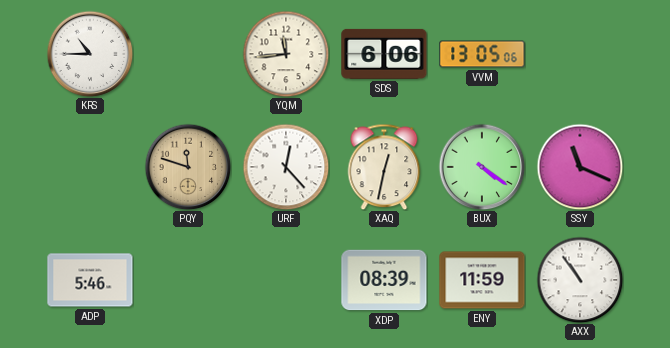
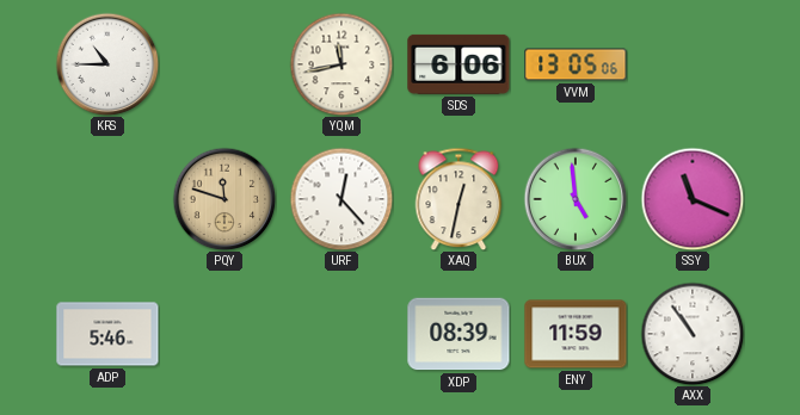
YQM: 11:44 -> 11:43 (341, 64)
BUX: 4:21 -> 4:59 (576, 199)
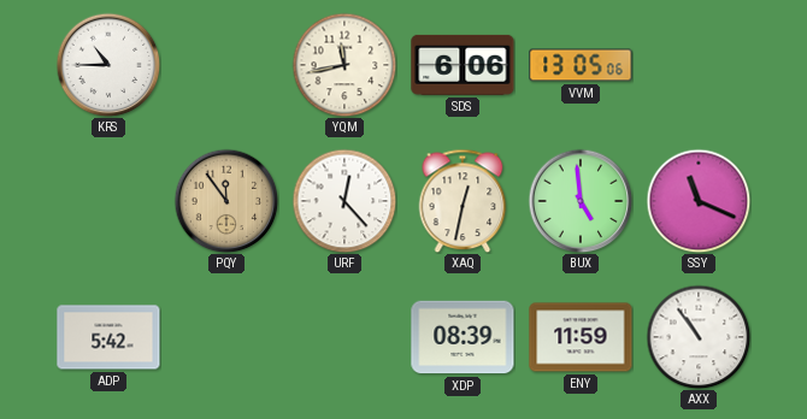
PQY: 11:48 -> 11:54 (226, 201)
ADP: 5:46 -> 5:42 (108, 337)
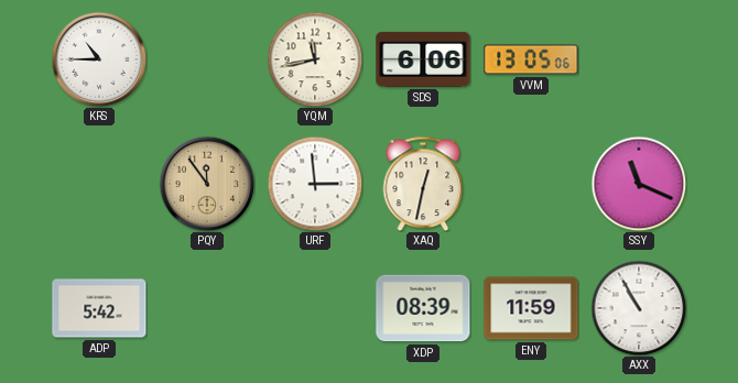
URF: 12:23 -> 2:59 (315, 184)
BUX: 4:59 -> none (581, 201)
AXX: 10:54 -> 10:55 (639, 308)
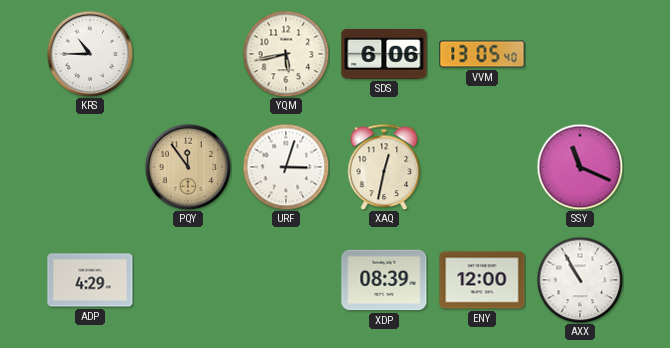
YQM: 11:43 -> 5:43 (286, 54)
VVM: 13:05:06 -> 13:05:40 (482, 54)
URF: 2:59 -> 3:03 (286, 167)
ADP: 5:42 -> 4:29 (90, 280)
ENY: 11:59 -> 12:00 (482, 280)
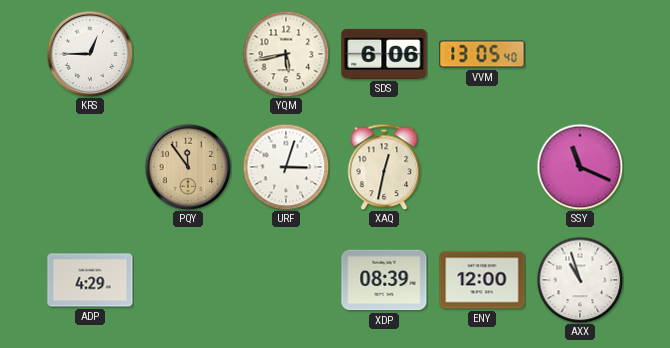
KRS: 10:45 -> 12:45 (90, 54)
AXX: 10:55 -> 10:57 (580, 280)
